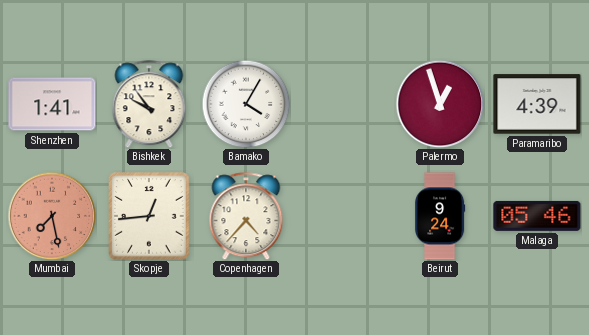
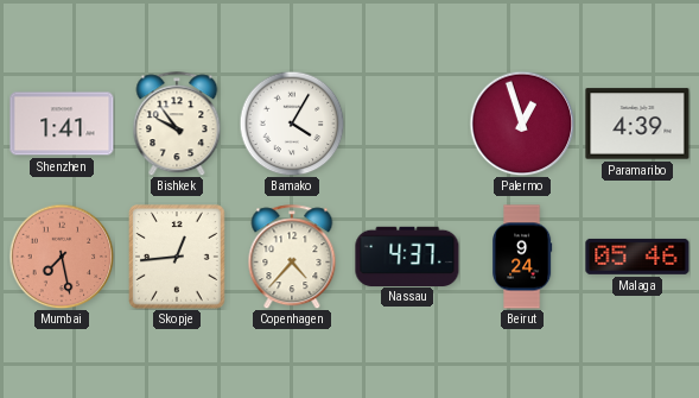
Nassau: none -> 4:37 (407, 255)
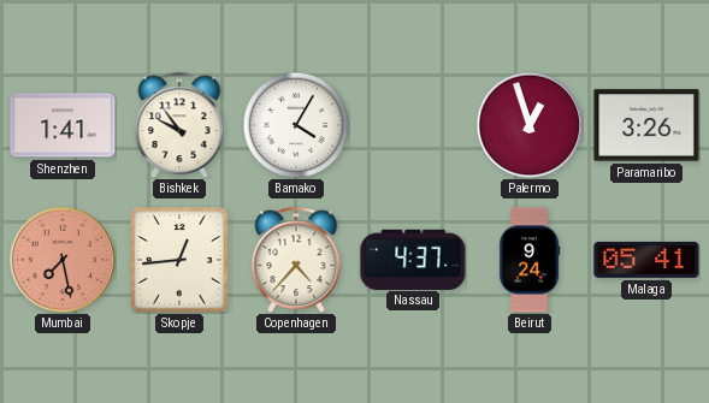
Paramaribo: 4:39 -> 3:26 (646, 125)
Malaga: 05:46 -> 05:41 (646, 260)
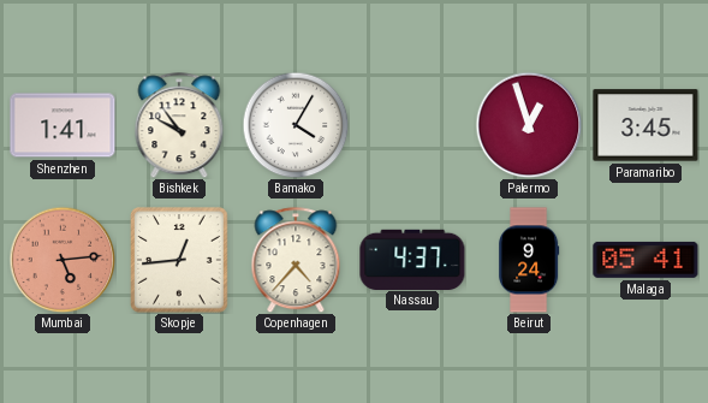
Paramaribo: 3:26 -> 3:45 (645, 125)
Mumbai: 7:28 -> 5:14 (63, 260)
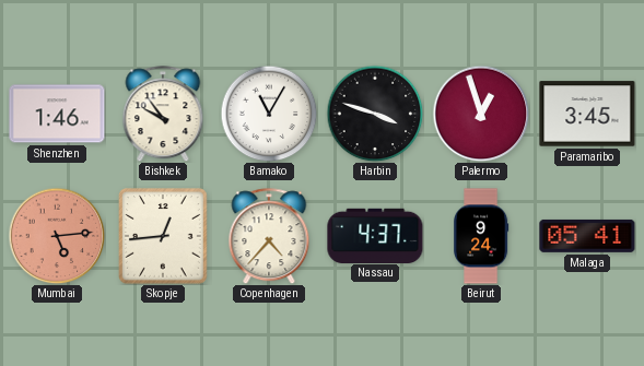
Shenzhen: 1:41 -> 1:46 (57, 114)
Bamako: 4:05 -> 11:05 (269, 114)
Harbin: none -> 3:48 (375, 114)
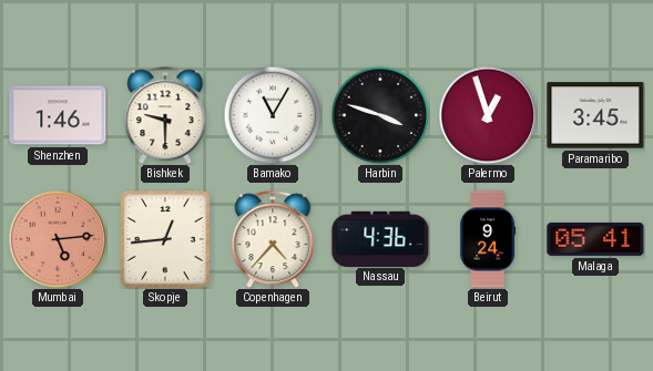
Bishkek: 9:54 -> 9:30 (165, 115)
Nassau: 4:37 -> 4:36 (380, 238)
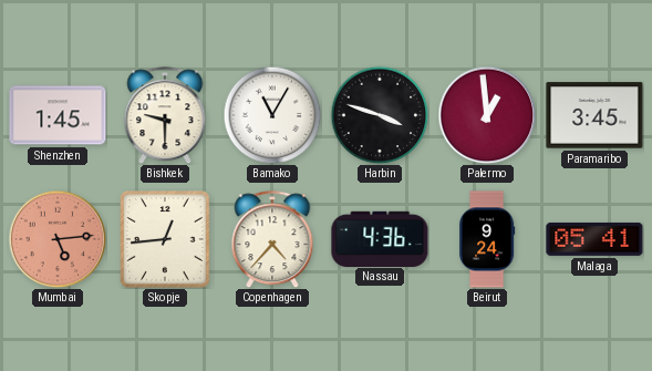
Shenzhen: 1:46 -> 1:45 (58, 115)
Palermo: 12:57 -> 12:59 (487, 115)
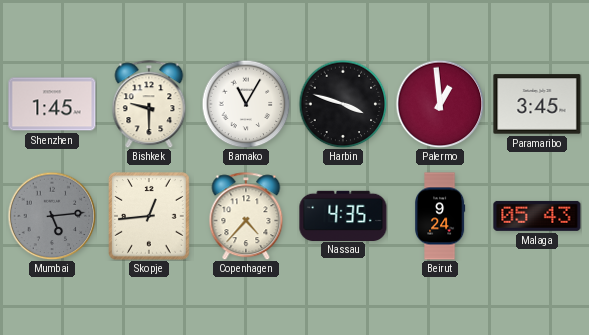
Mumbai dial: salmon -> grey (52, 216)
Nassau: 4:36 -> 4:35 (343, 215)
Malaga: 05:41 -> 05:43 (537, 216)
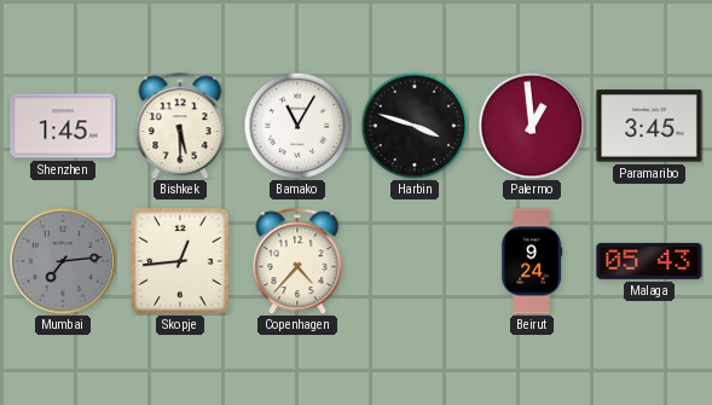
Bishkek: 9:30 -> 5:30 (180, 126)
Mumbai: 5:14 -> 7:14 (63, 261)
Nassau: 4:35 -> none (343, 215)
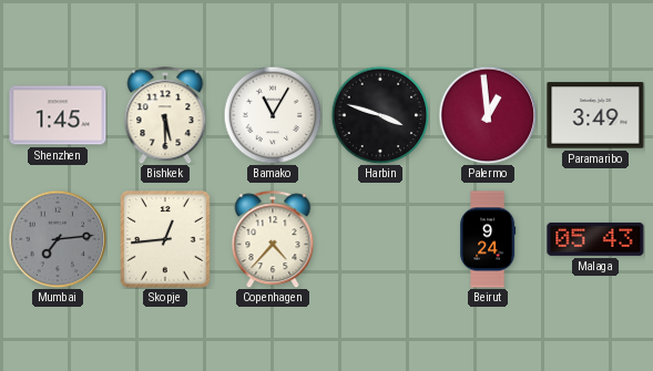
Paramaribo: 3:45 -> 3:49 (595, 115)
